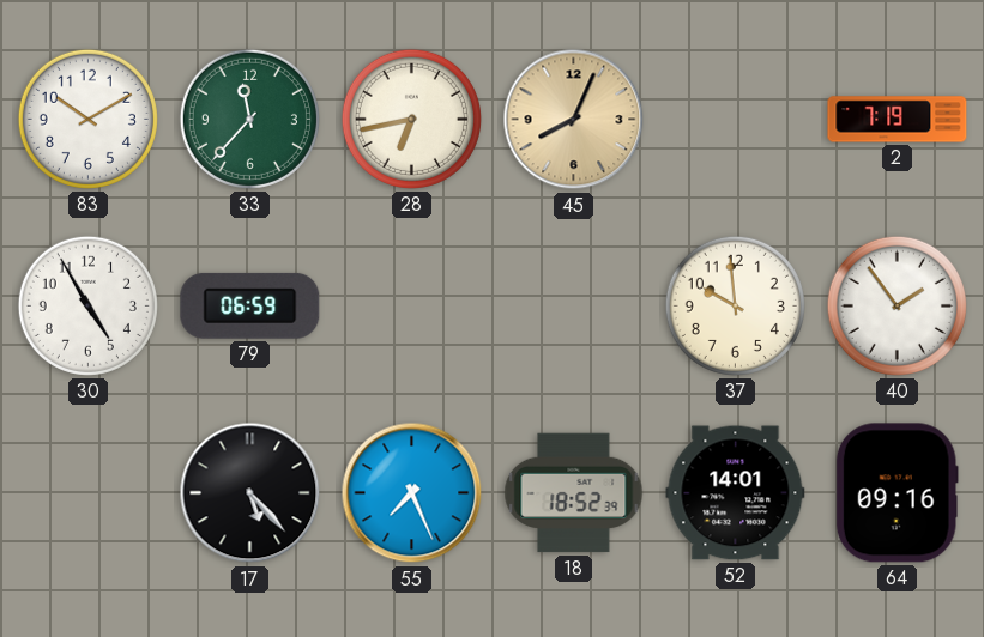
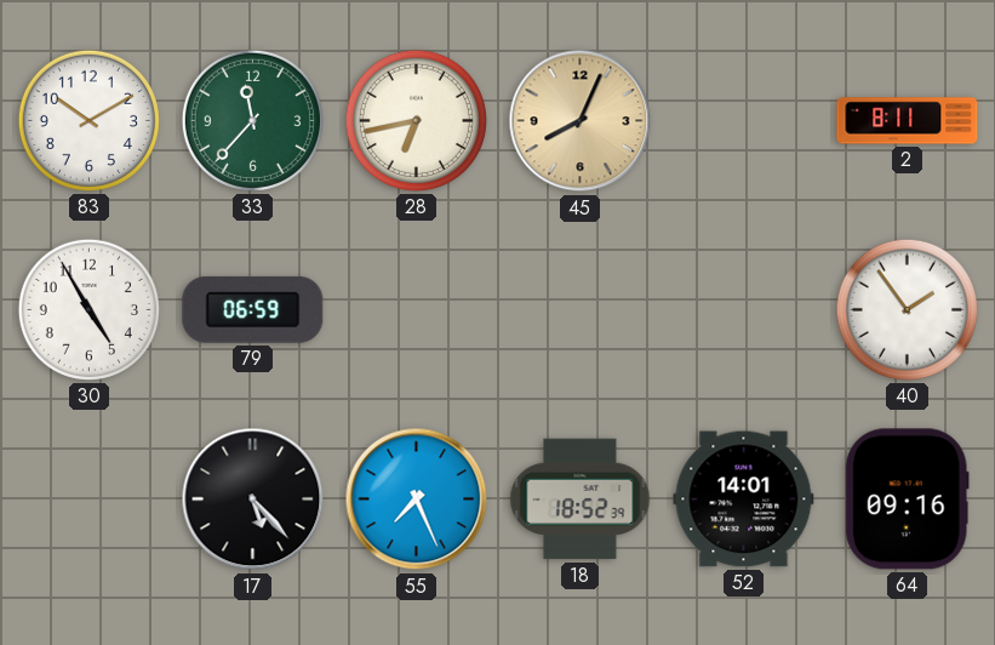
2: 7:19 -> 8:11 (908, 121)
37: 9:59 -> none (735, 305)
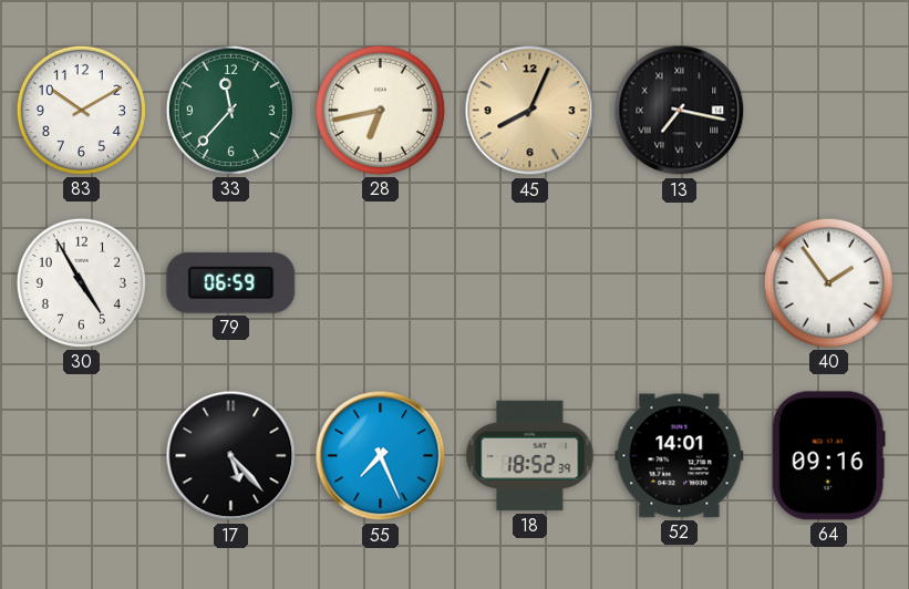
13: none -> 7:17 (680, 111)
2: 8:11 -> none (908, 121)
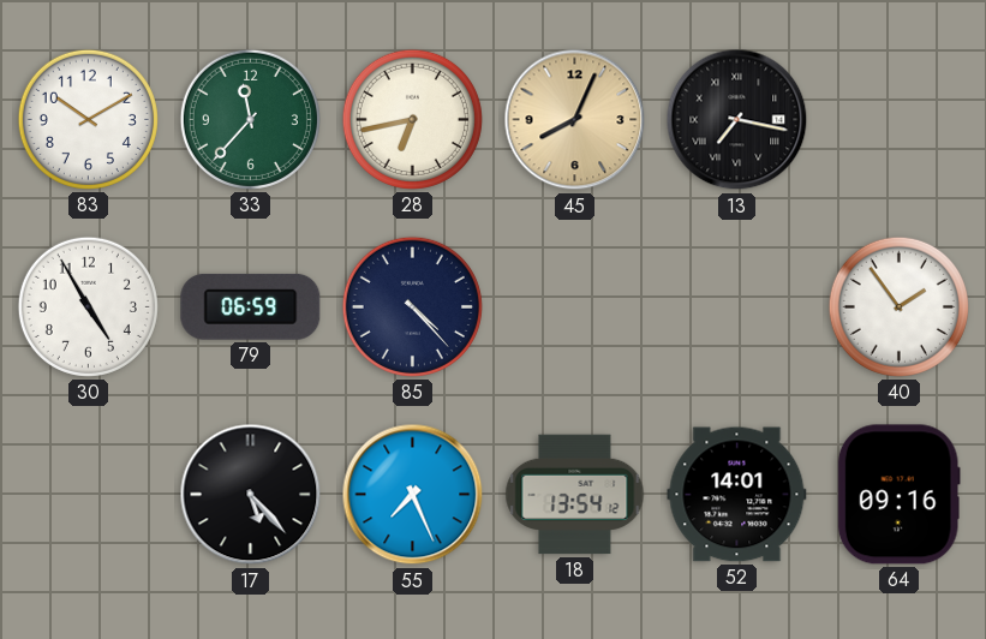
85: none -> 4:23 (412, 306)
18: 18:52 -> 13:54 (575, 495)
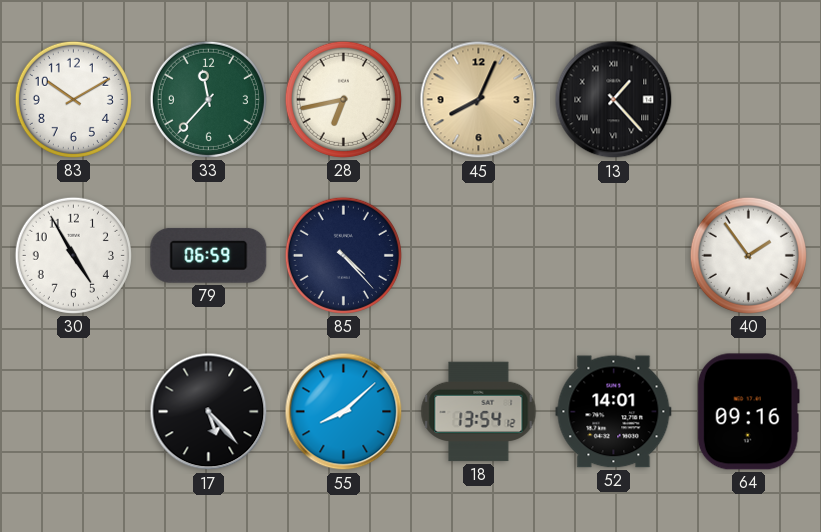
13: 7:17 -> 1:23 (614, 100)
55: 7:26 -> 8:08 (344, 412)
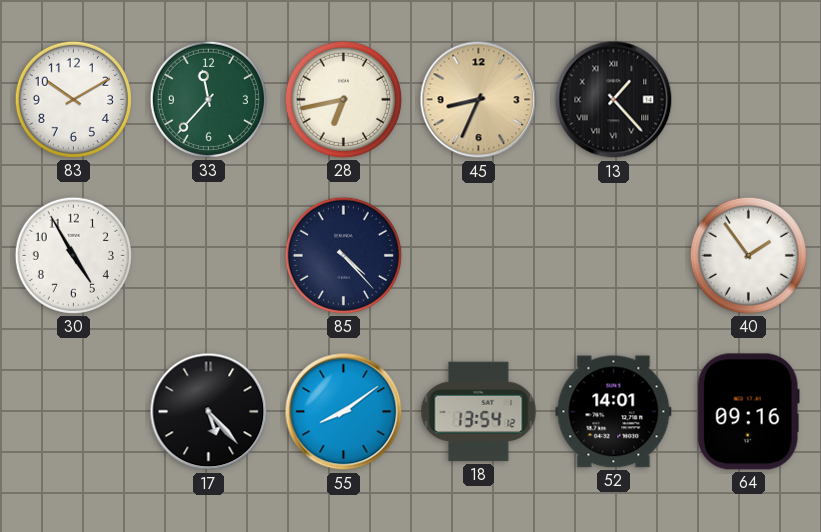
45: 8:04 -> 8:34 (479, 100)
79: 06:59 -> none (209, 255)
55: 8:08 -> 8:09 (344, 412)
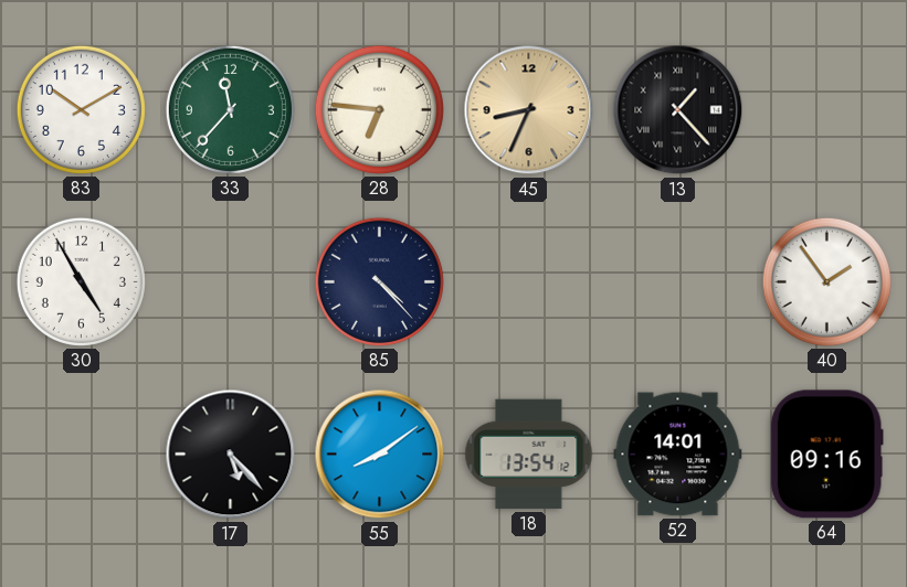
28: 6:43 -> 6:46 (379, 109)
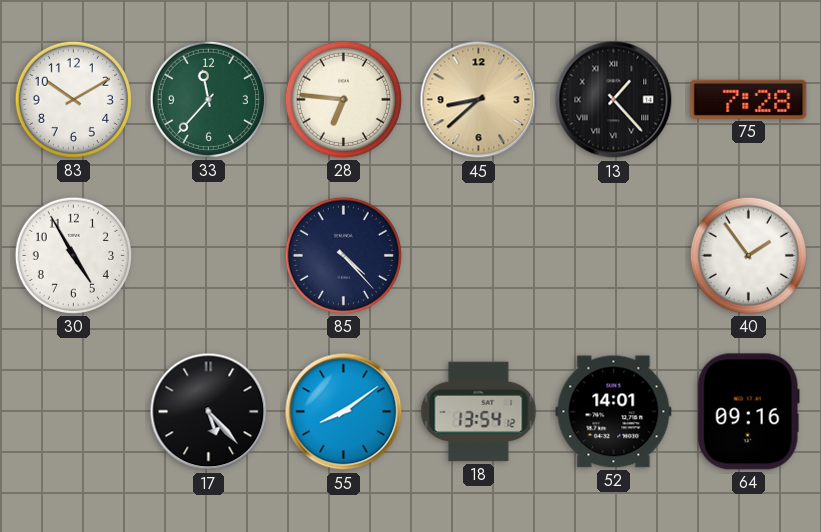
45: 8:34 -> 8:38 (479, 100)
75: none -> 7:28 (749, 99)
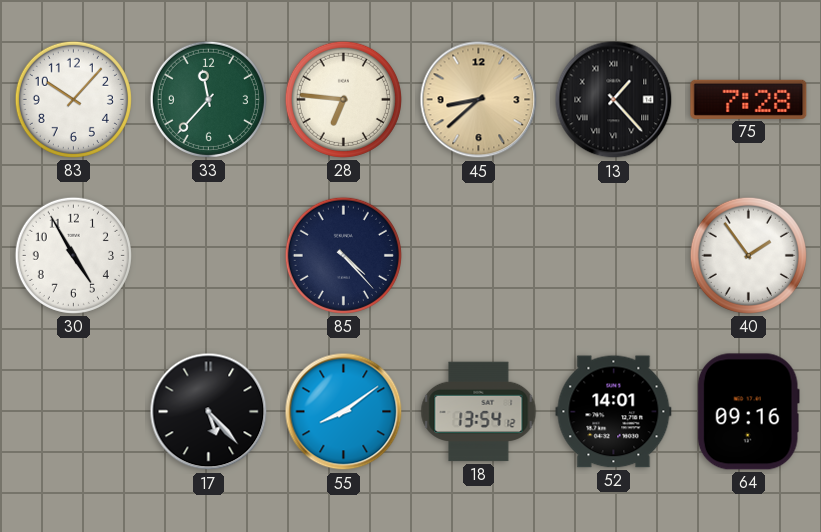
83: 10:10 -> 10:07 (73, 99)
